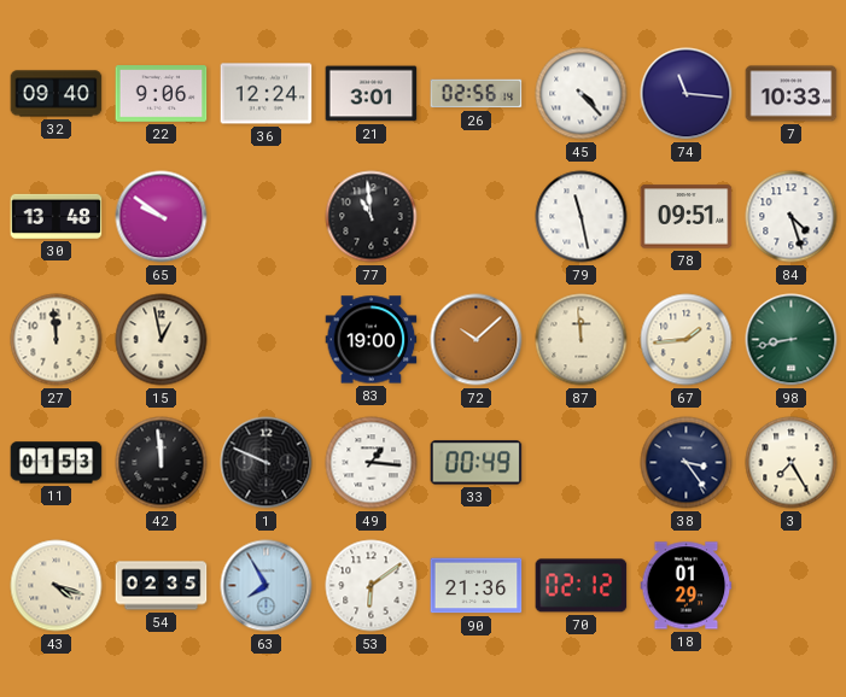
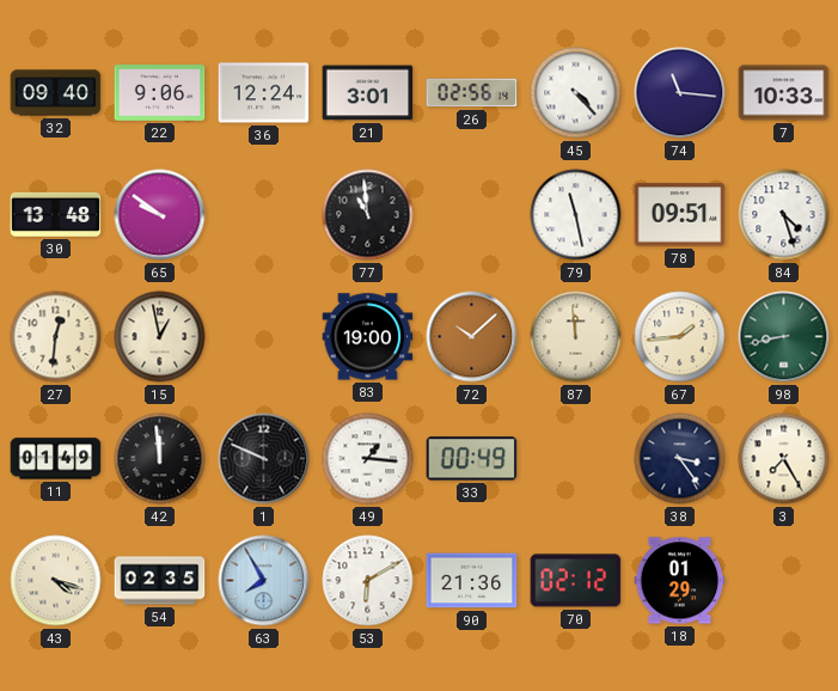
27: 11:59 -> 12:31 (56, 337)
11: 01:53 -> 01:49 (56, 459)
53: 6:09 -> 6:10 (368, 581)
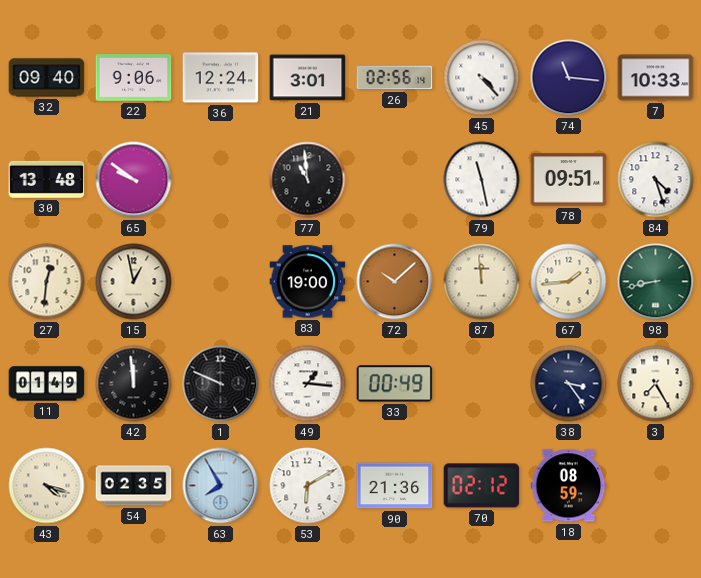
18: 01:29 -> 08:59 (569, 486)
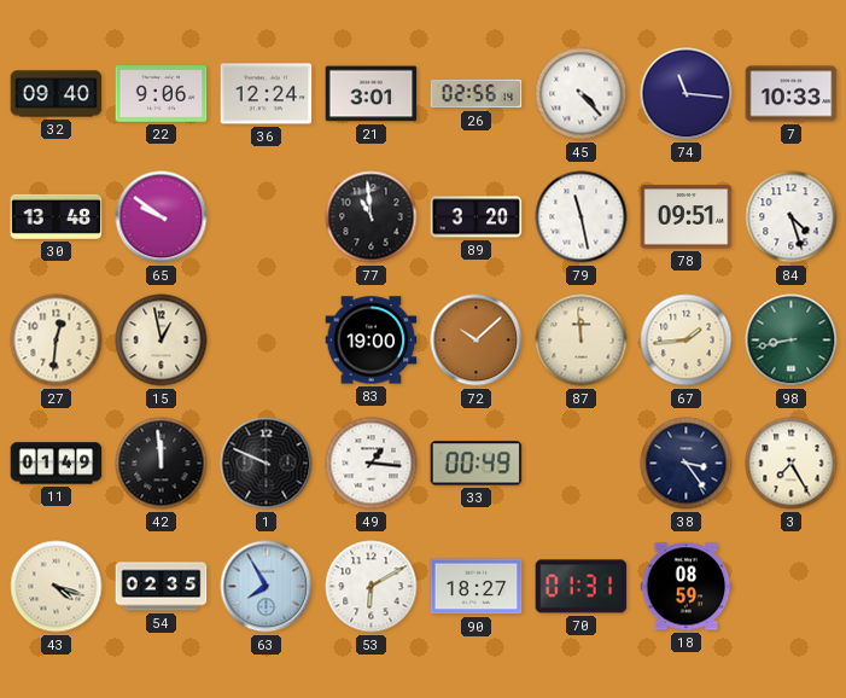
89: none -> 3:20 (477, 217)
90: 21:36 -> 18:27 (477, 587)
70: 02:12 -> 01:31 (582, 587)
